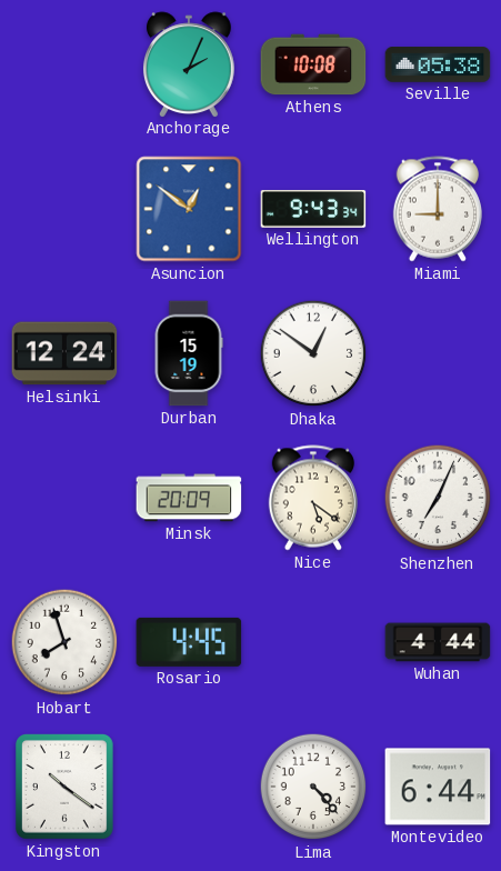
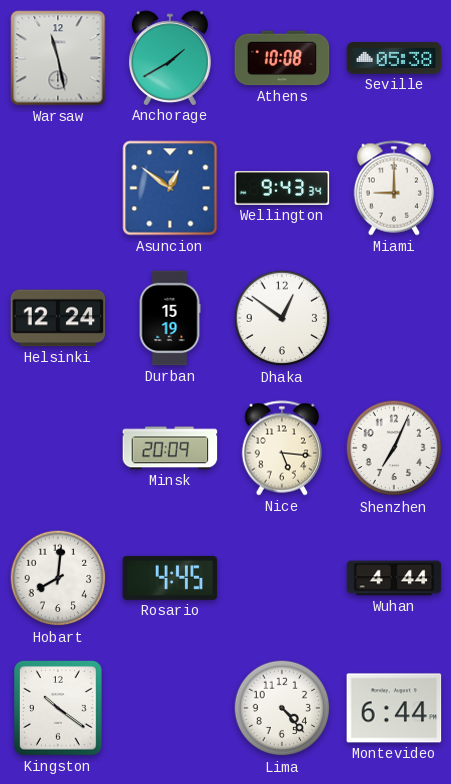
Warsaw: none -> 11:28 (58, 58)
Anchorage: 2:04 -> 1:40 (170, 58)
Nice: 5:21 -> 5:16 (281, 448)
Hobart: 7:57 -> 8:01 (58, 578)
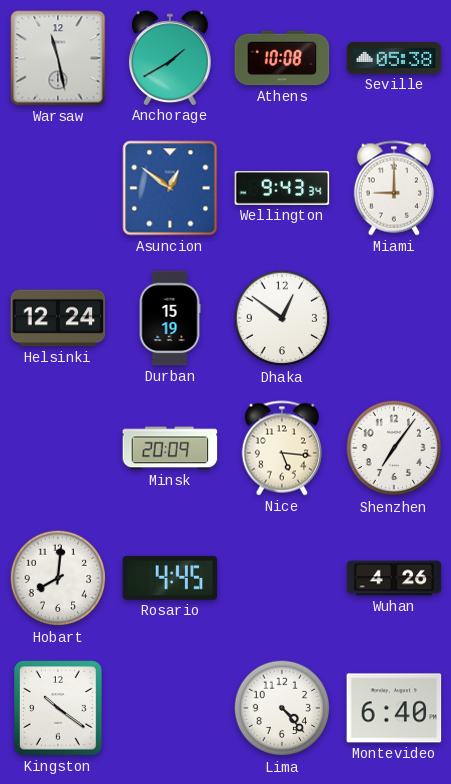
Shenzhen: 7:04 -> 7:06 (394, 448)
Wuhan: 4:44 -> 4:26 (394, 578)
Montevideo: 6:44 -> 6:40 (394, 708)
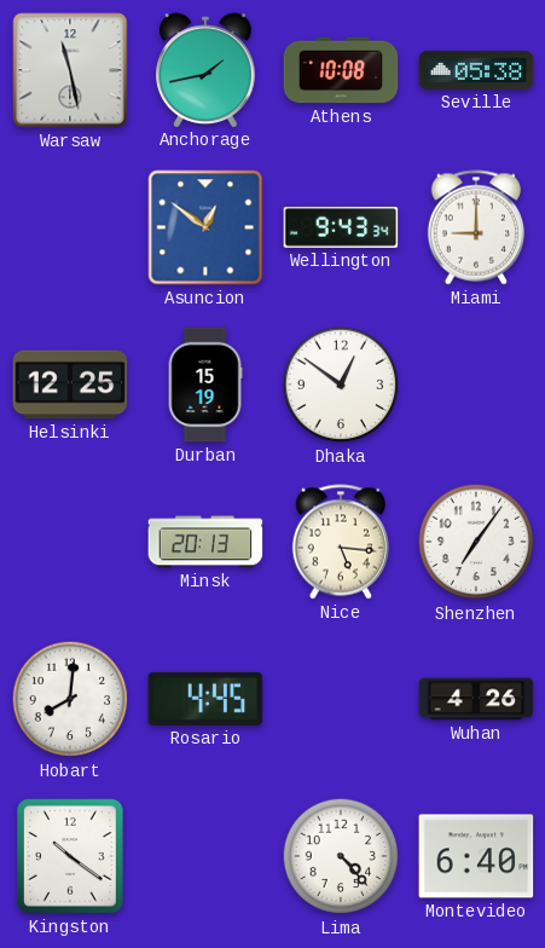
Anchorage: 1:40 -> 1:43 (205, 70)
Helsinki: 12:24 -> 12:25 (70, 385)
Minsk: 20:09 -> 20:13 (205, 542)
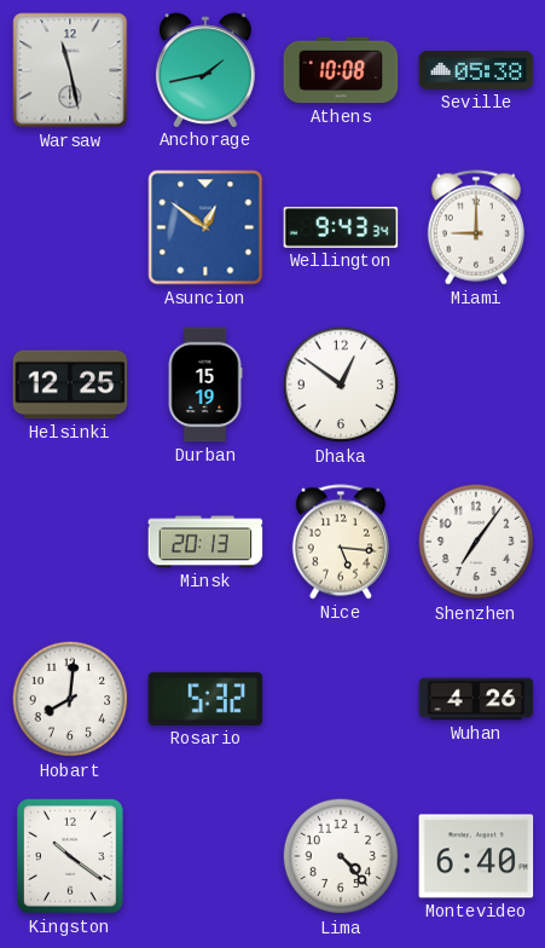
Rosario: 4:45 -> 5:32 (205, 699)
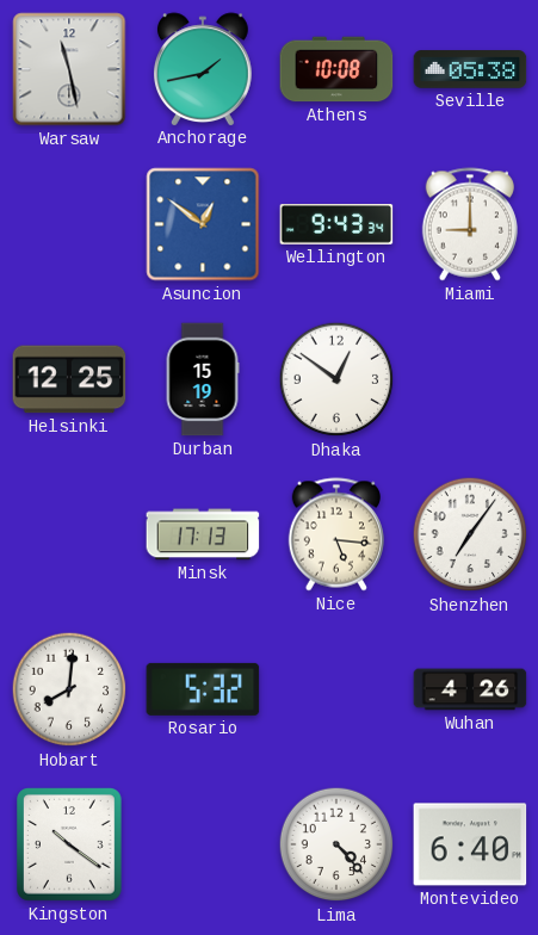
Minsk: 20:13 -> 17:13 (203, 534)
